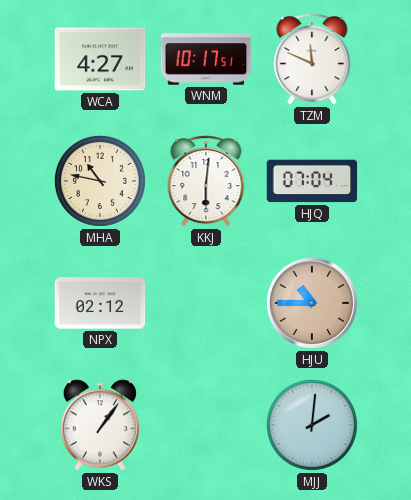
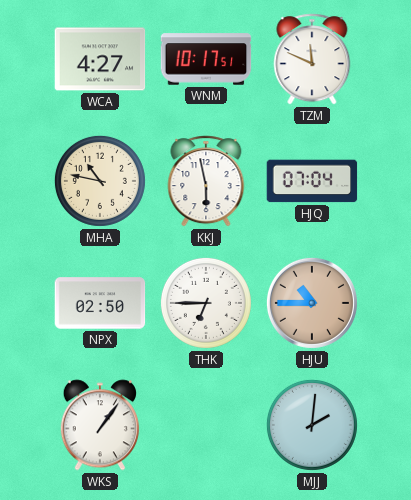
KKJ: 6:01 -> 5:58 (206, 181)
NPX: 02:12 -> 02:50 (100, 303)
THK: none -> 6:45 (206, 303)
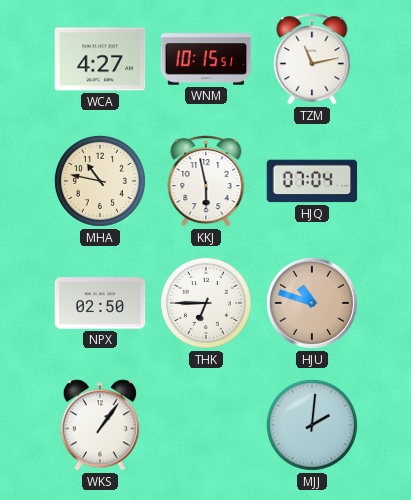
WNM: 10:17 -> 10:15 (206, 59)
TZM: 11:49 -> 11:13 (312, 59)
HJU: 10:45 -> 10:48 (312, 303)
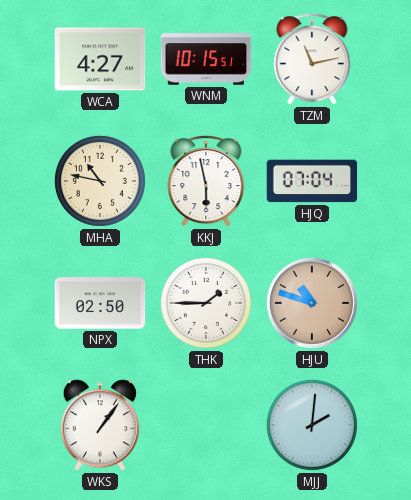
THK: 6:45 -> 1:45 (206, 303)
